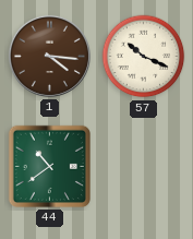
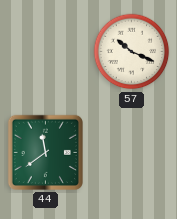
1: 4:16 -> none (49, 56)
44: 10:39 -> 11:39 (45, 152)
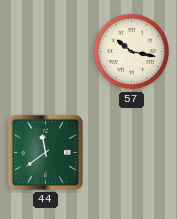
57: 10:19 -> 10:17 (132, 52)
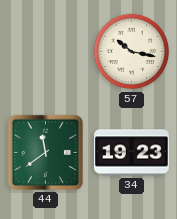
34: none -> 19:23 (132, 153)
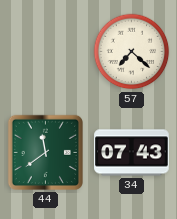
57: 10:17 -> 7:22 (132, 52)
34: 19:23 -> 07:43 (132, 153)
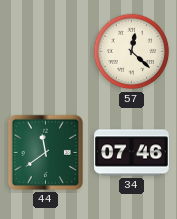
57: 7:22 -> 12:22 (132, 52)
34: 07:43 -> 07:46 (132, 153)
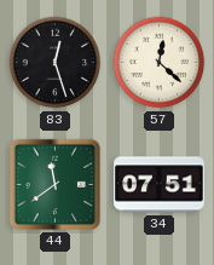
83: none -> 12:27 (56, 63)
34: 07:46 -> 07:51 (160, 185)
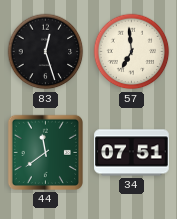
57: 12:22 -> 6:59 (132, 52)
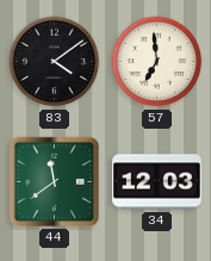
83: 12:27 -> 4:09 (55, 62)
34: 07:51 -> 12:03 (157, 182)
